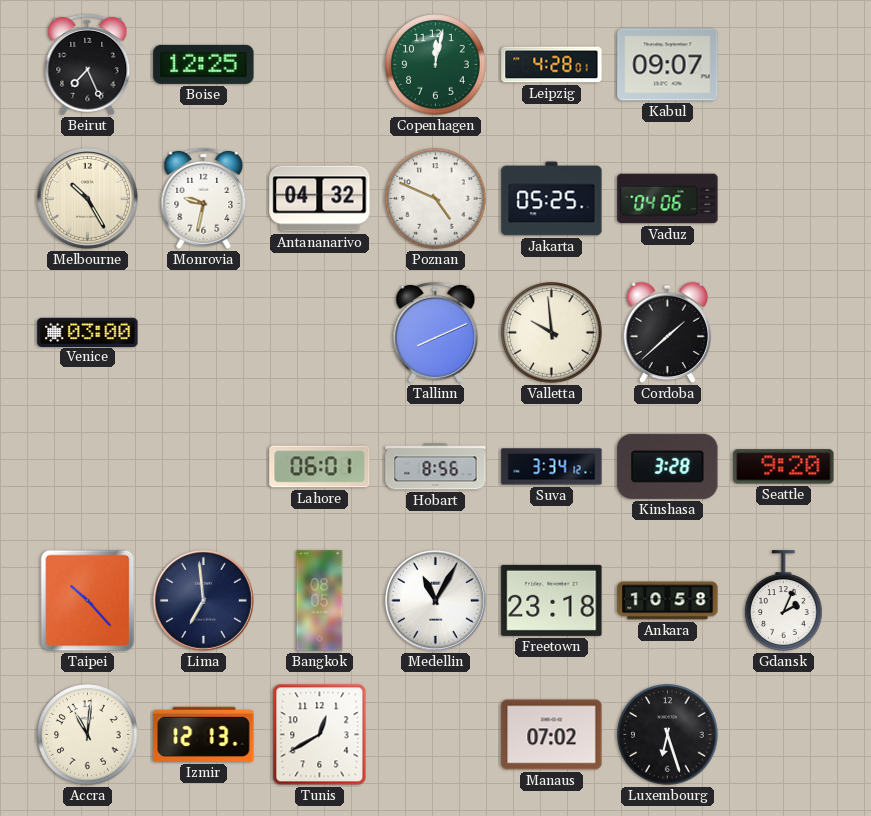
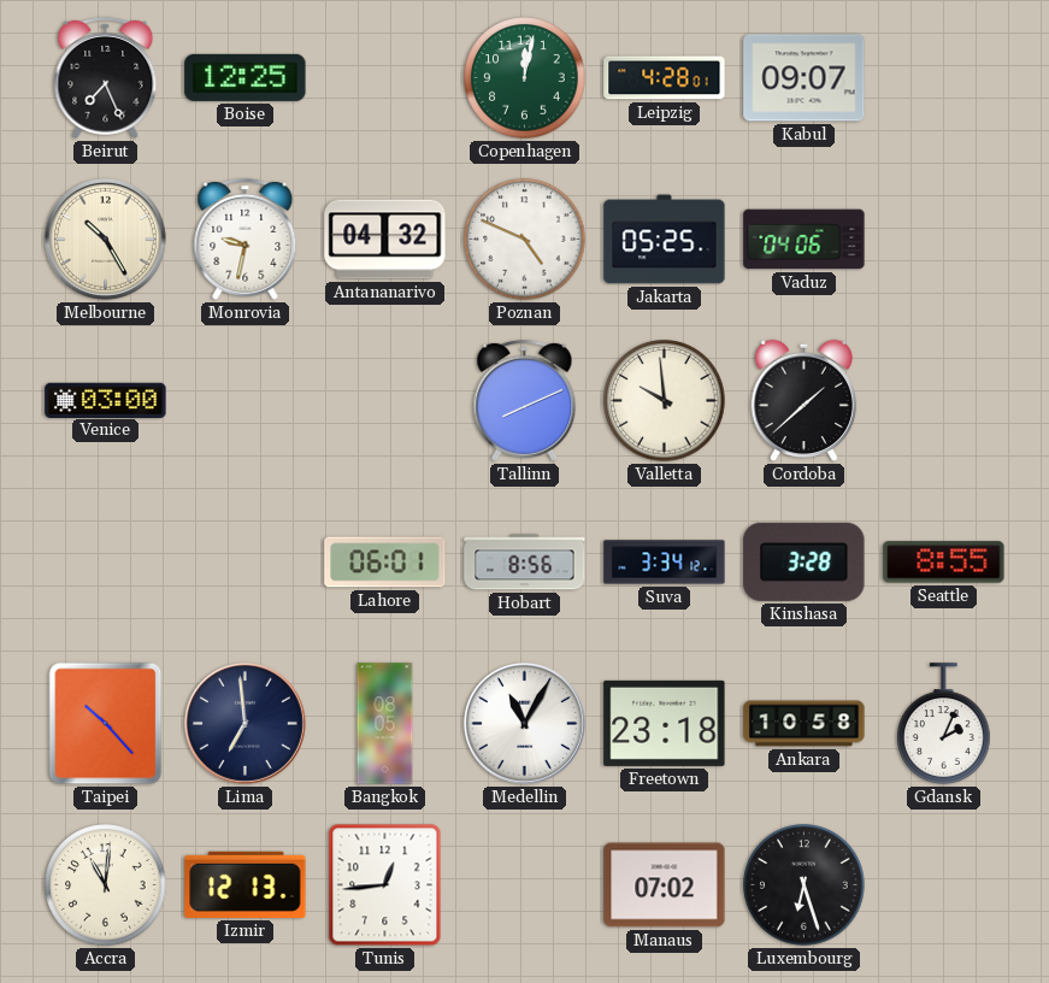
Seattle: 9:20 -> 8:55 (944, 563)
Tunis: 12:40 -> 12:44 (385, 885)
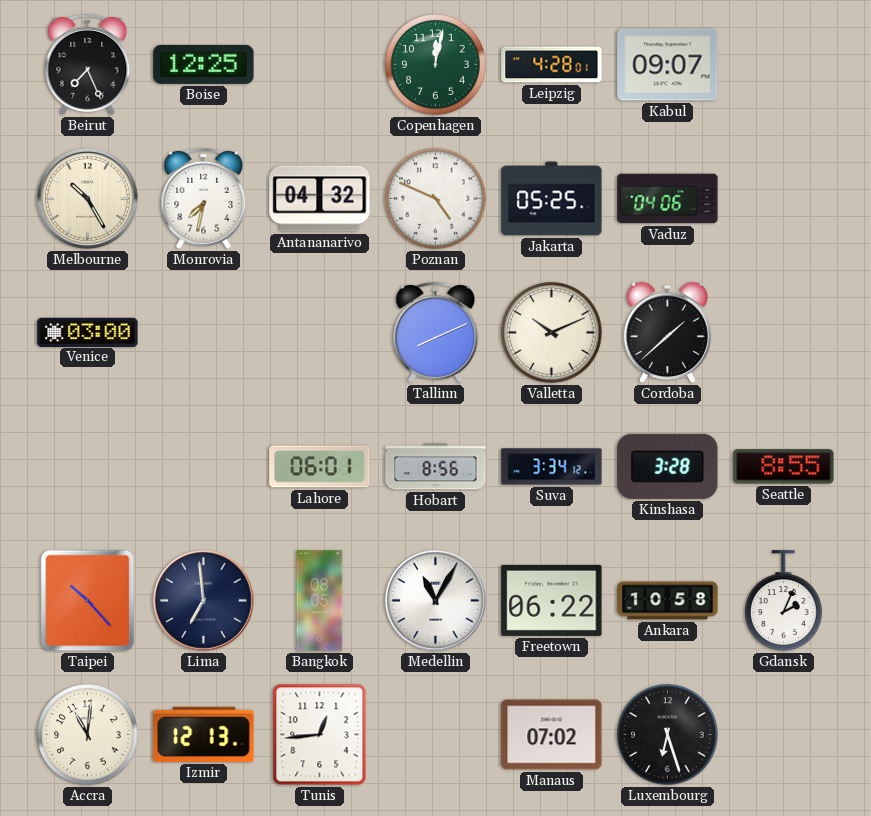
Monrovia: 9:32 -> 7:32 (204, 198)
Valletta: 9:59 -> 10:11 (552, 333)
Freetown: 23:18 -> 06:22 (552, 600)
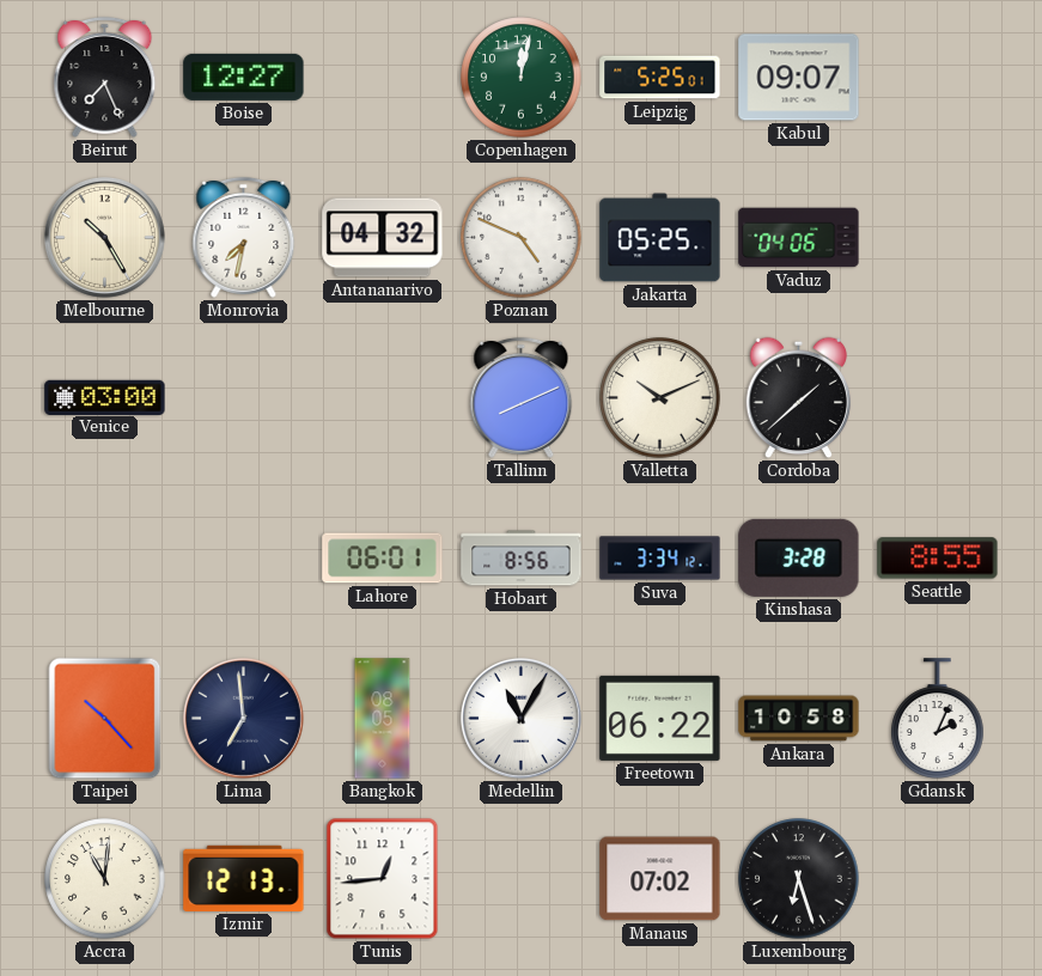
Boise: 12:25 -> 12:27 (244, 77)
Leipzig: 4:28 -> 5:25 (660, 78)
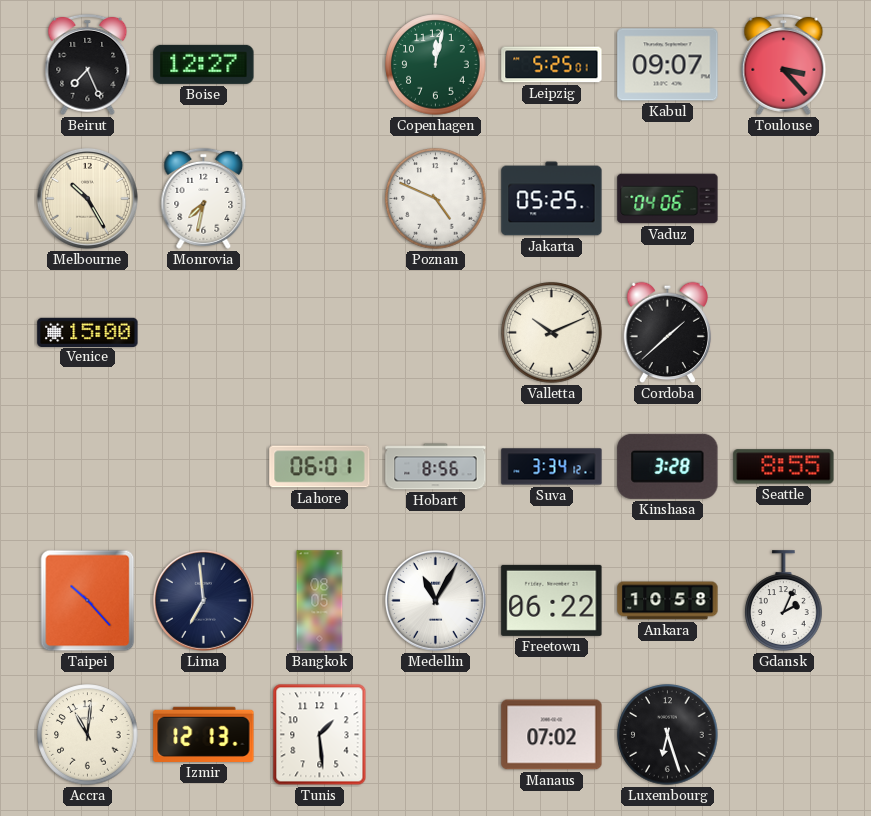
Toulouse: none -> 3:23 (784, 64)
Antananarivo: 04:32 -> none (383, 238)
Venice: 03:00 -> 15:00 (88, 332)
Tallinn: 8:11 -> none (522, 397)
Tunis: 12:44 -> 1:29 (320, 735)
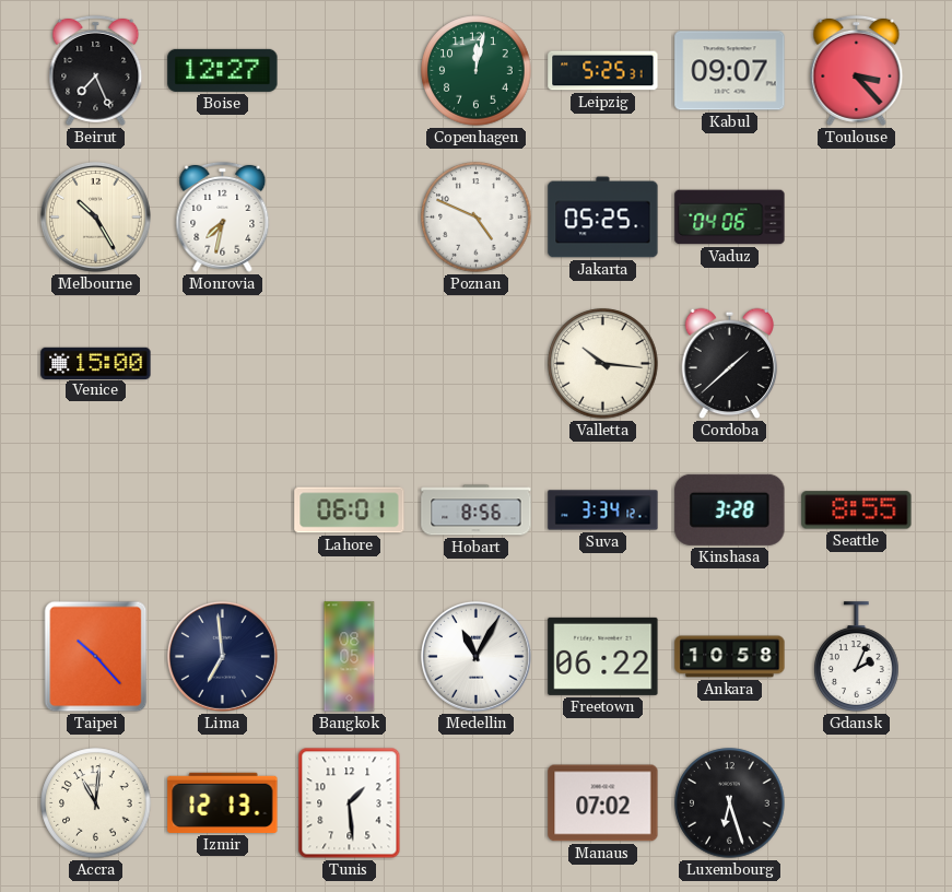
Leipzig: 5:25:01 -> 5:25:31 (603, 71)
Valletta: 10:11 -> 10:16 (603, 364)
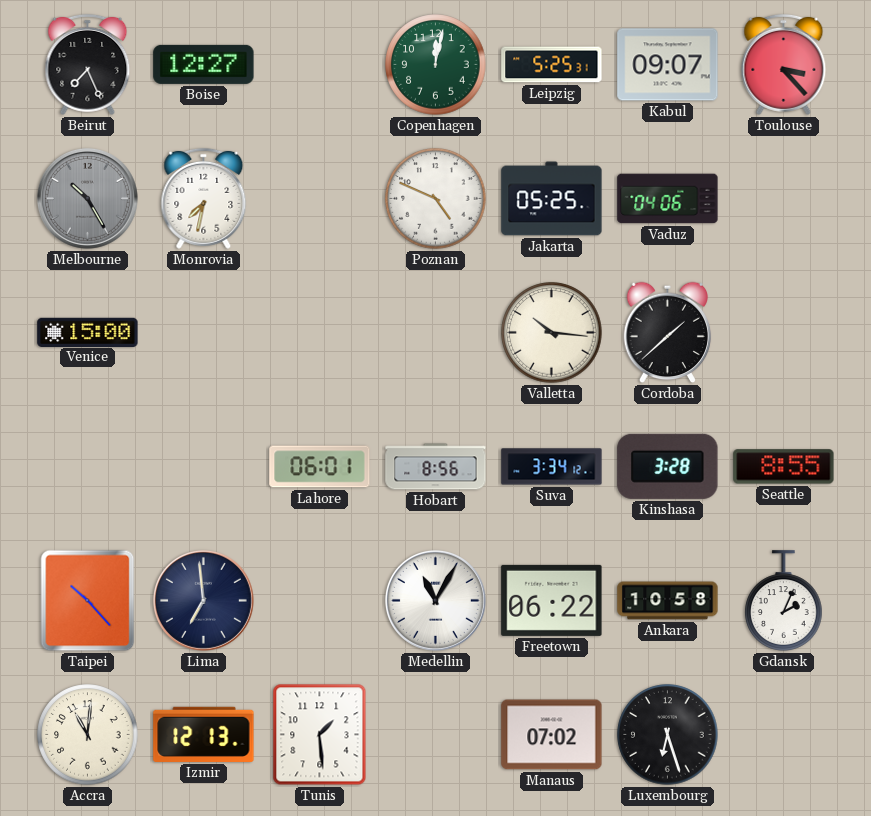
Melbourne dial: cream -> grey (87, 198)
Bangkok: 08:05 -> none (350, 657)
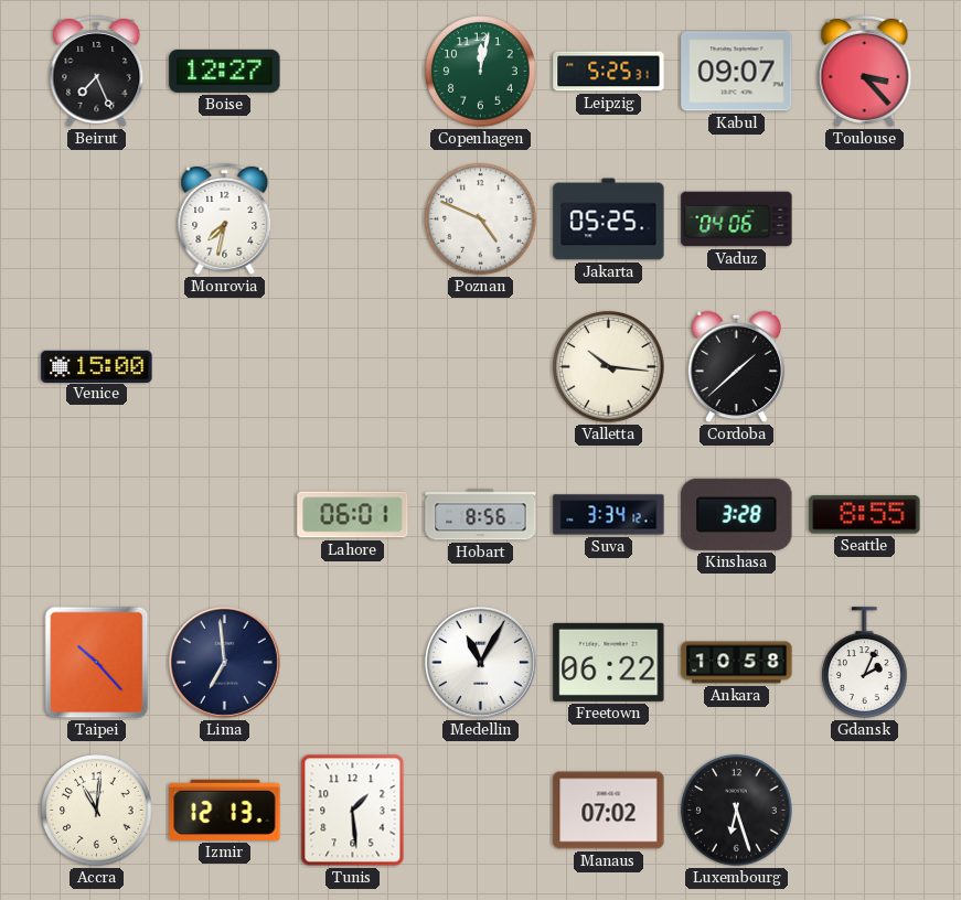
Melbourne: 10:25 -> none (87, 198)
